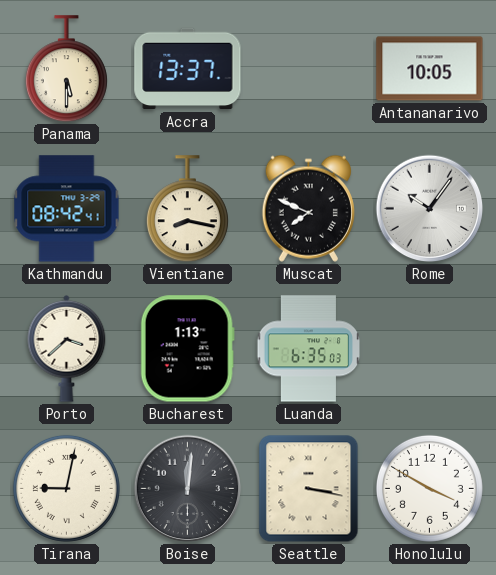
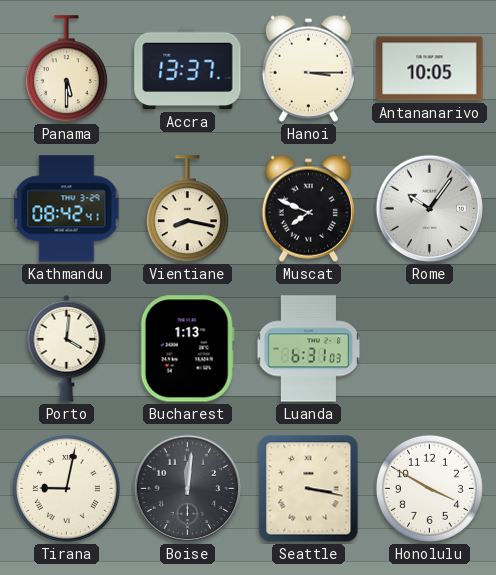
Hanoi: none -> 3:15 (308, 68)
Porto: 3:38 -> 4:01 (67, 348)
Luanda: 6:35 -> 6:31 (309, 349)
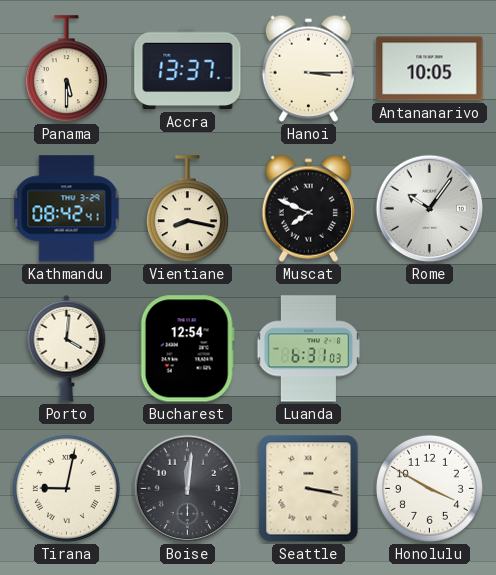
Bucharest: 1:13 -> 12:54 (187, 349)
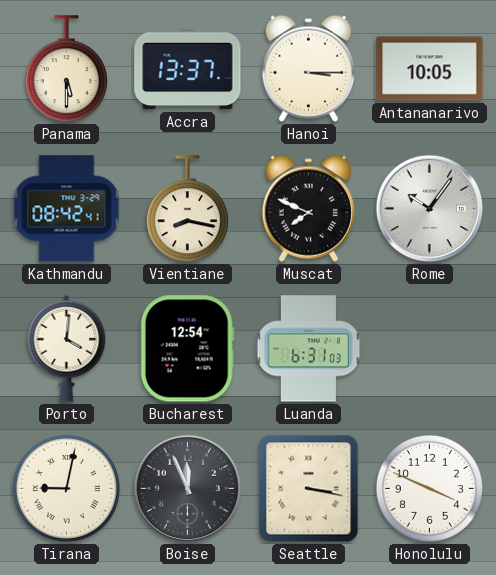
Boise: 12:01 -> 11:56 (188, 489)
Honolulu: 3:50 -> 3:49 (429, 488)
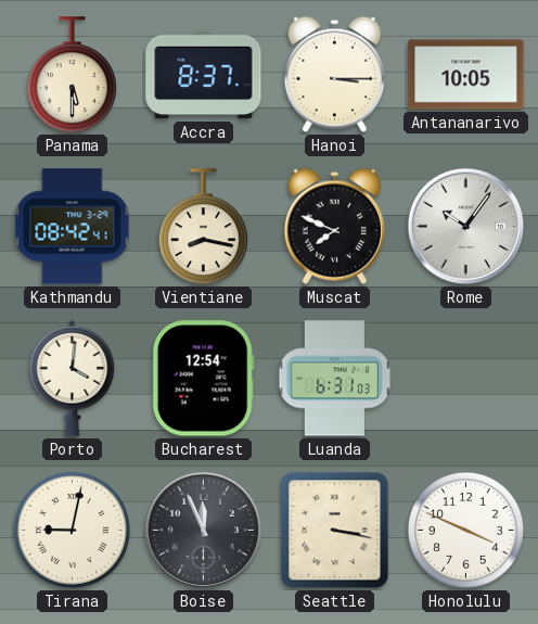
Accra: 13:37 -> 8:37 (204, 75)
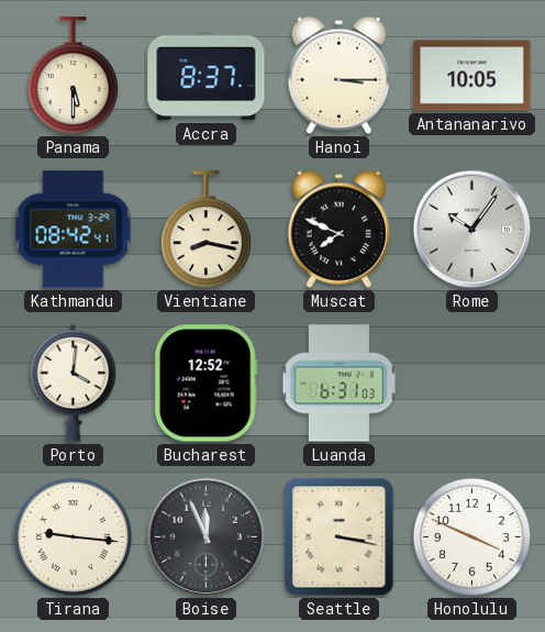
Bucharest: 12:54 -> 12:52 (205, 384)
Tirana: 9:02 -> 9:16 (73, 536)
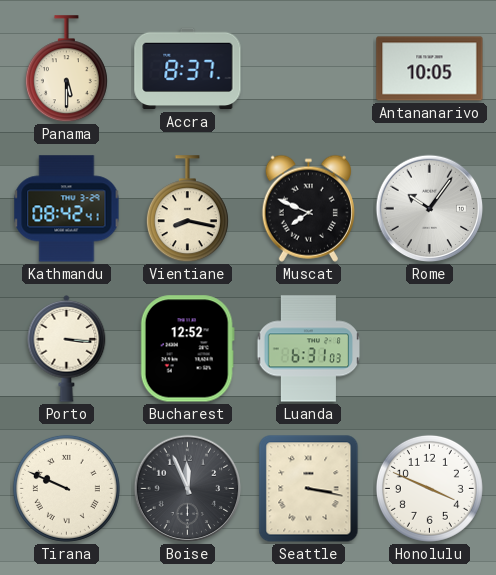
Hanoi: 3:15 -> none (338, 75)
Porto: 4:01 -> 3:16 (67, 348)
Tirana: 9:16 -> 9:49 (66, 488)
